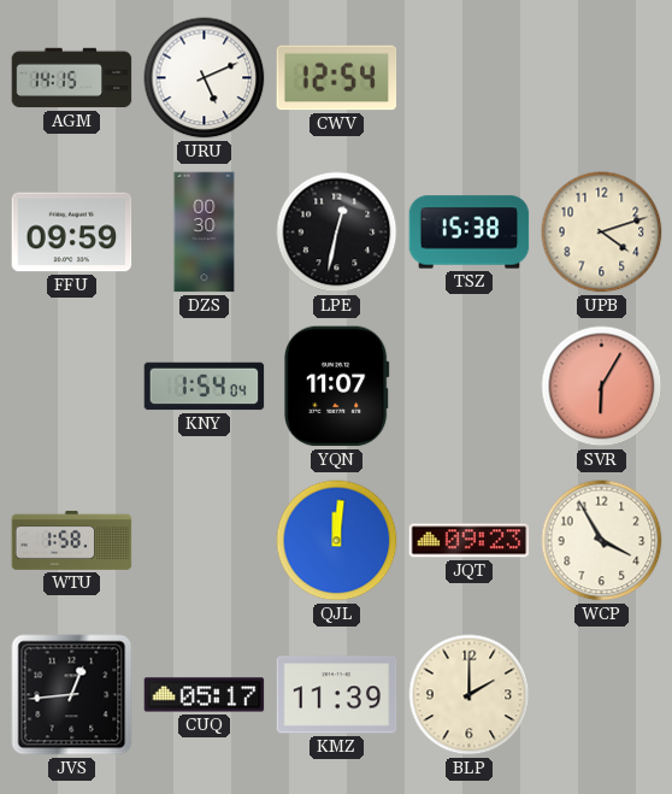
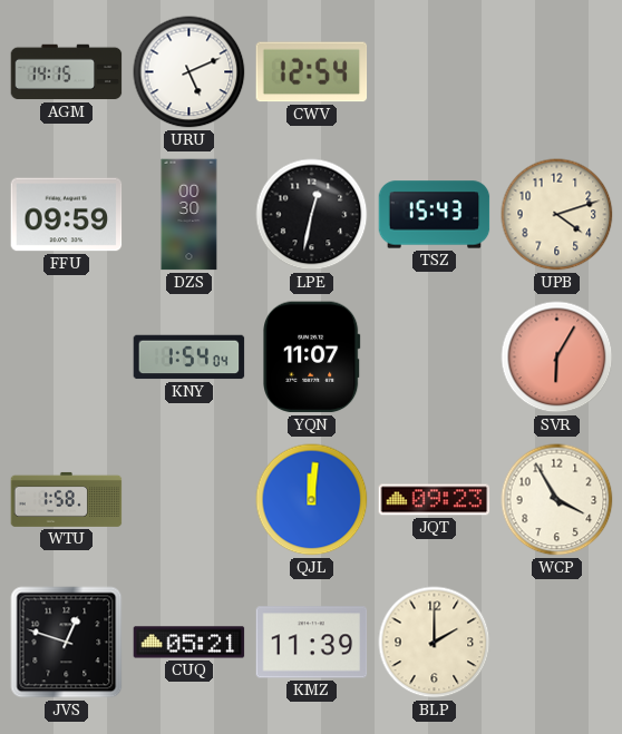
TSZ: 15:38 -> 15:43 (435, 215)
JVS: 12:44 -> 12:48 (67, 643)
CUQ: 05:17 -> 05:21 (189, 643)
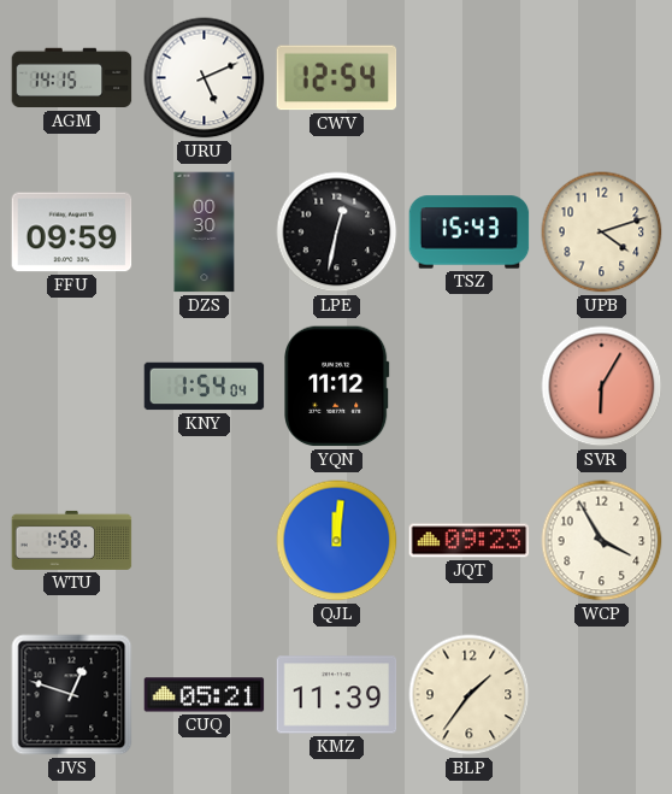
YQN: 11:07 -> 11:12 (337, 387)
BLP: 2:00 -> 1:36 (470, 695)
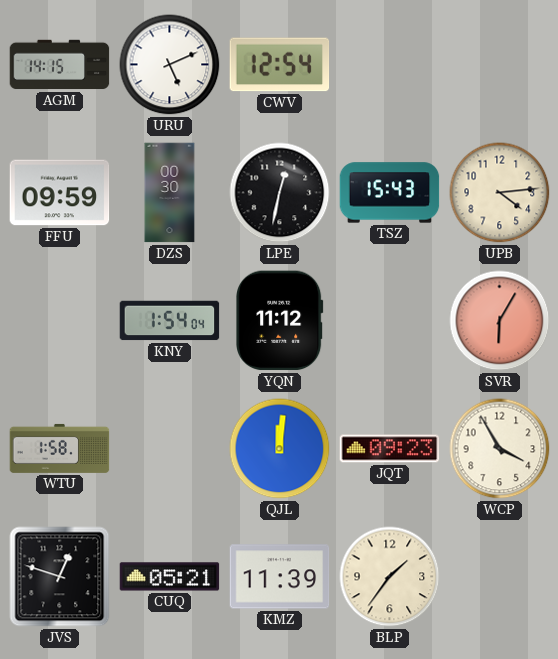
UPB: 4:12 -> 4:14 (500, 193)
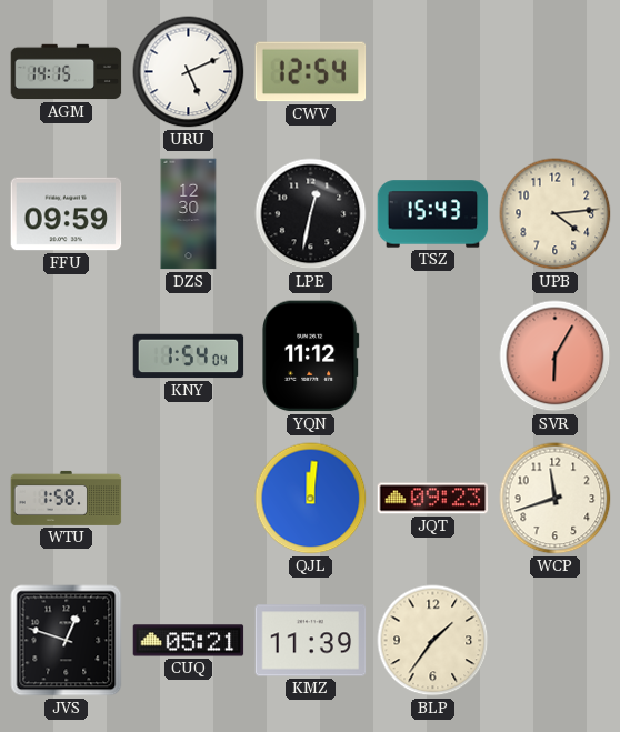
DZS: 00:30 -> 12:30 (189, 214)
WCP: 3:55 -> 11:42 (556, 499)
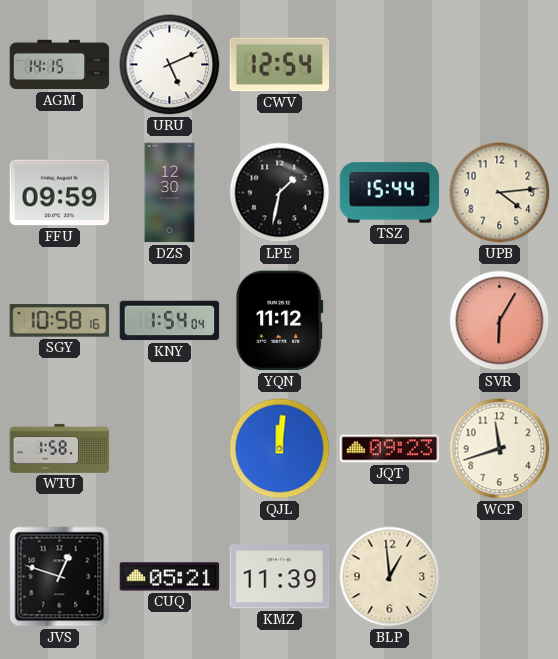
LPE: 12:32 -> 1:32 (280, 193)
TSZ: 15:43 -> 15:44 (390, 193)
SGY: none -> 10:58 (60, 321)
BLP: 1:36 -> 12:59 (390, 577)
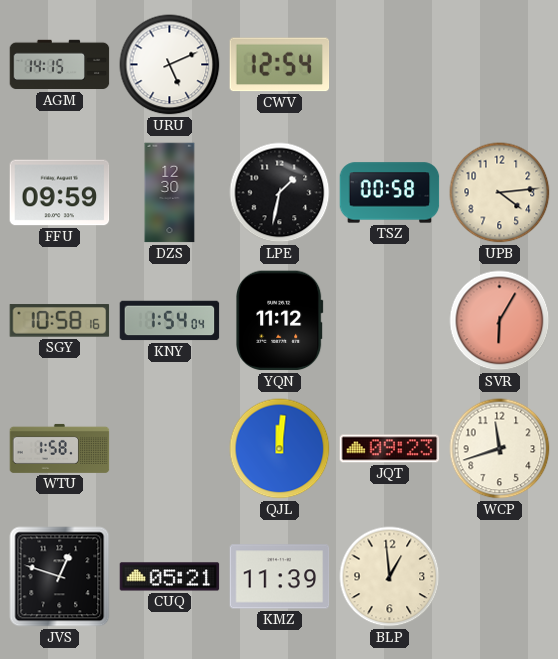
TSZ: 15:44 -> 00:58 (390, 193)
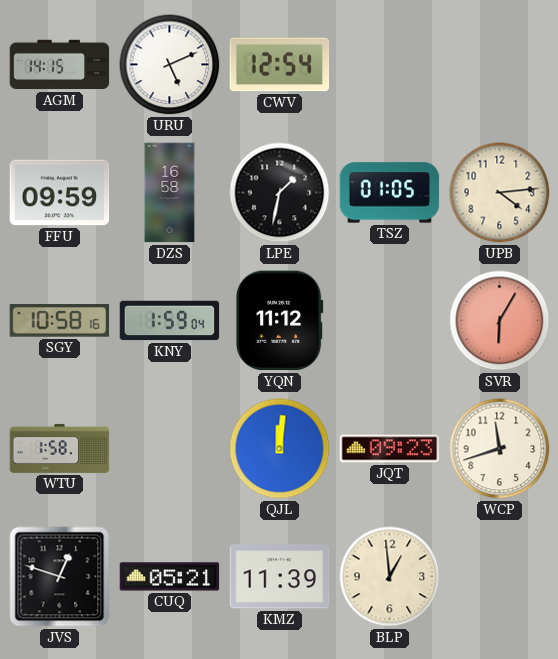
DZS: 12:30 -> 16:58 (170, 193)
TSZ: 00:58 -> 01:05 (390, 193)
KNY: 1:54 -> 1:59 (170, 321)
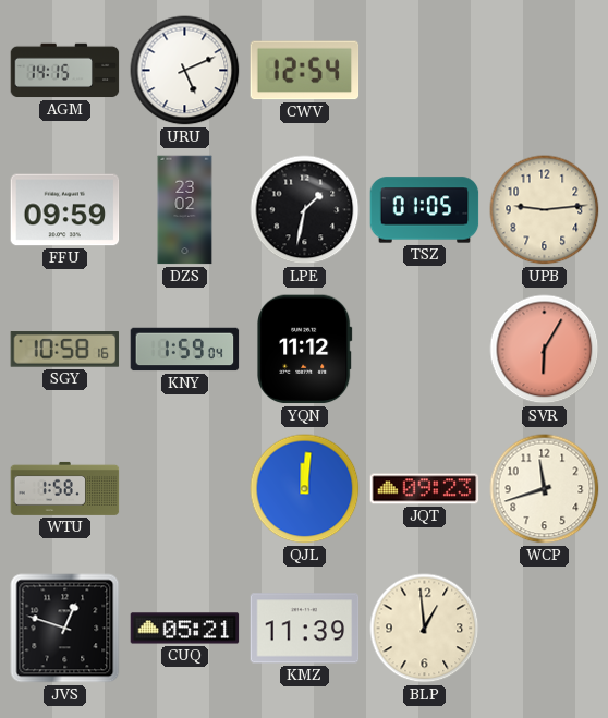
DZS: 16:58 -> 23:02 (185, 210)
UPB: 4:14 -> 9:14 (545, 210)
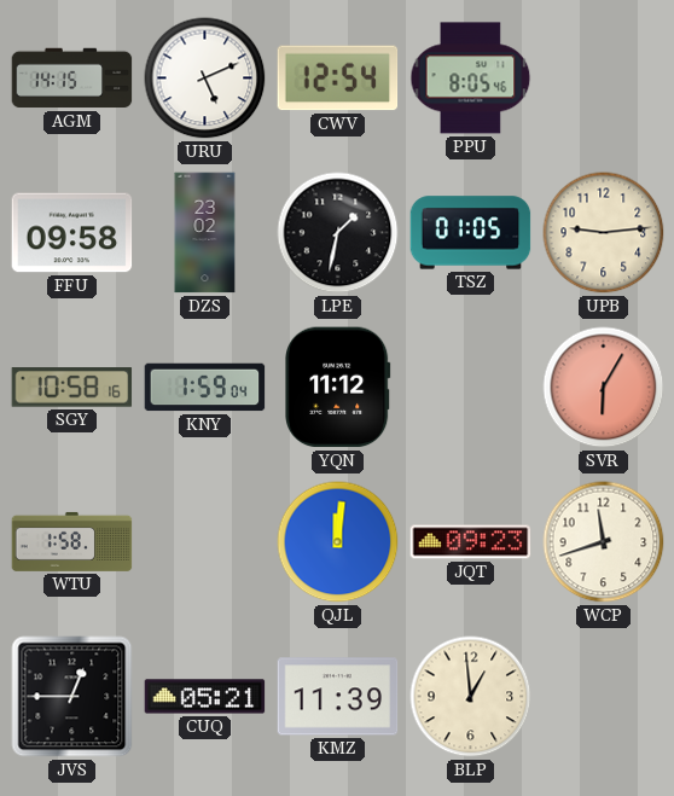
PPU: none -> 8:05 (471, 79)
FFU: 09:59 -> 09:58 (72, 233)
JVS: 12:48 -> 12:45 (72, 697)
